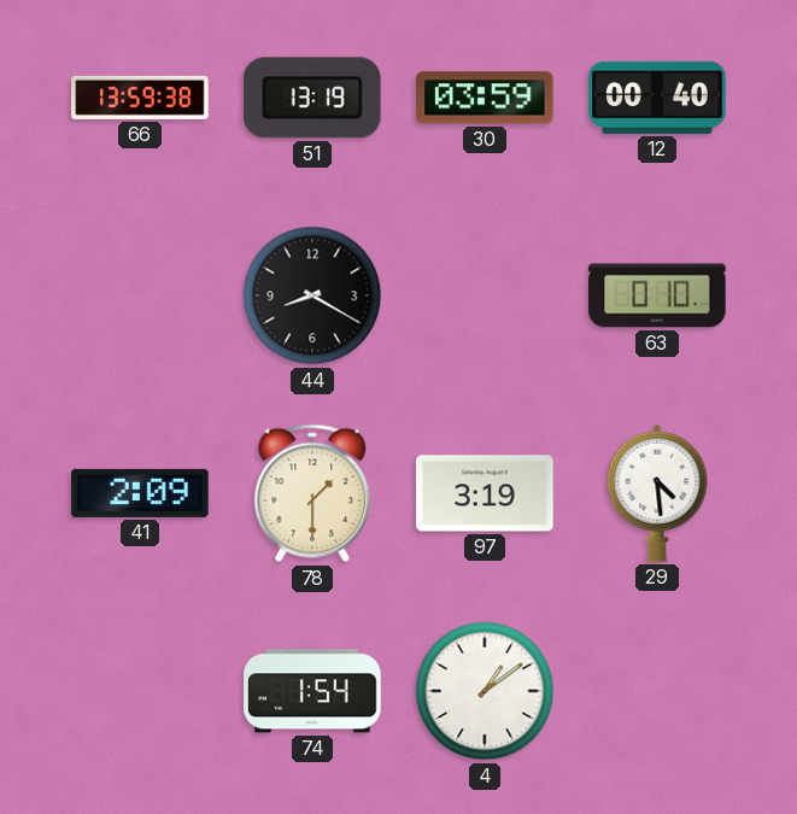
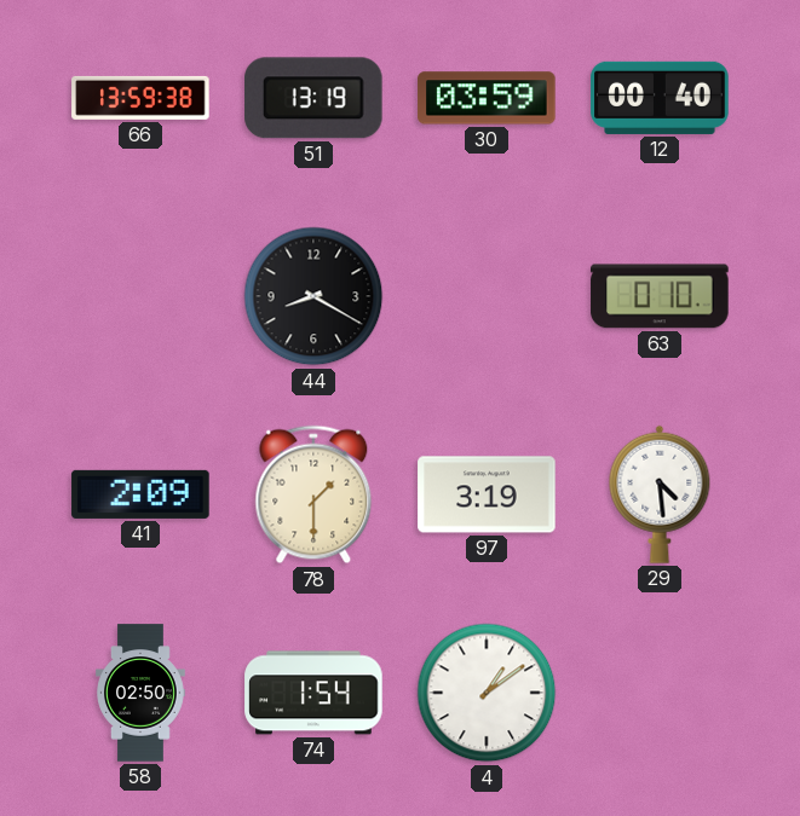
58: none -> 02:50 (142, 693)
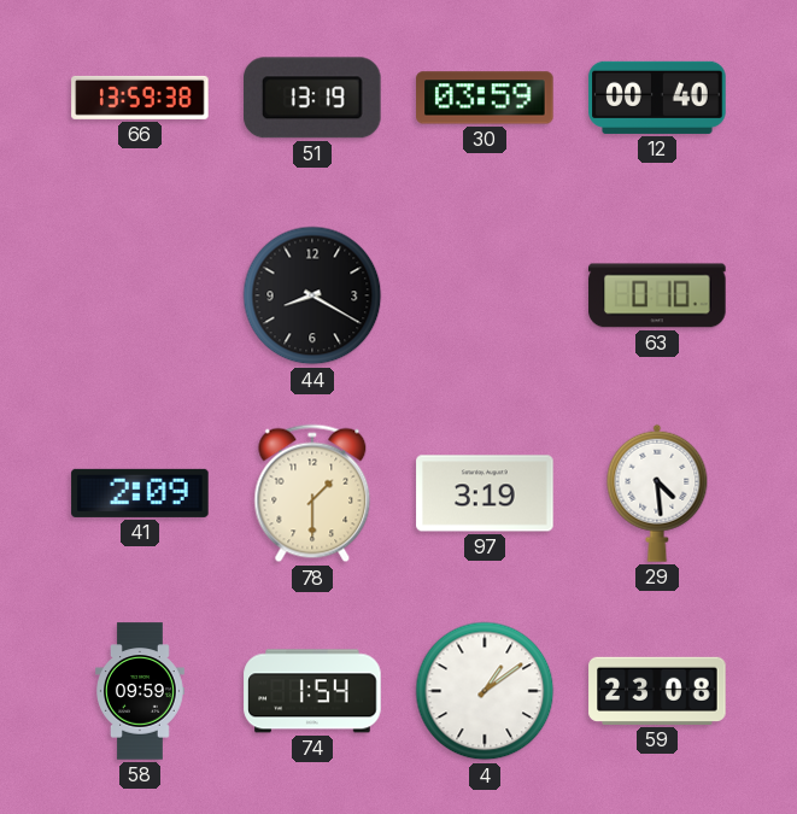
58: 02:50 -> 09:59 (141, 691)
59: none -> 23:08 (657, 691)
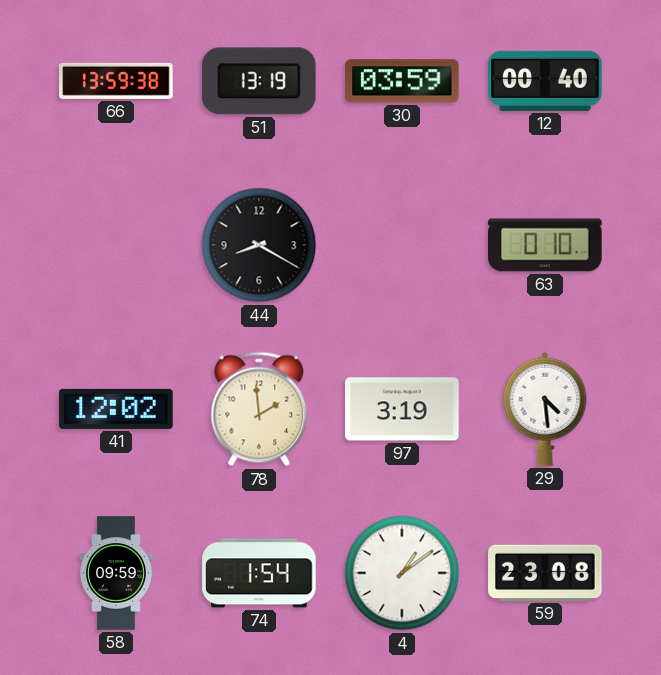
41: 2:09 -> 12:02 (116, 409)
78: 1:30 -> 1:59 (259, 409)
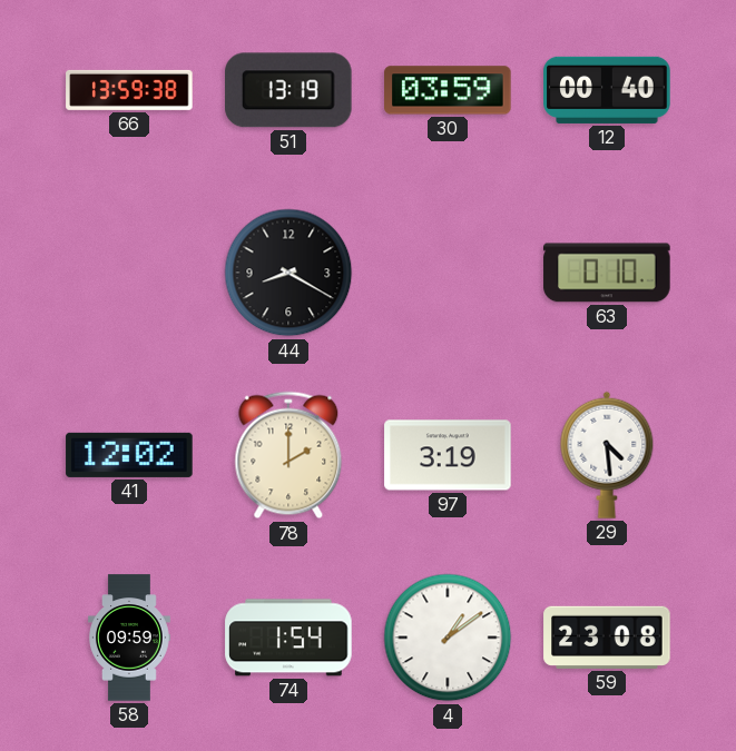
78: 1:59 -> 2:00 (288, 455)
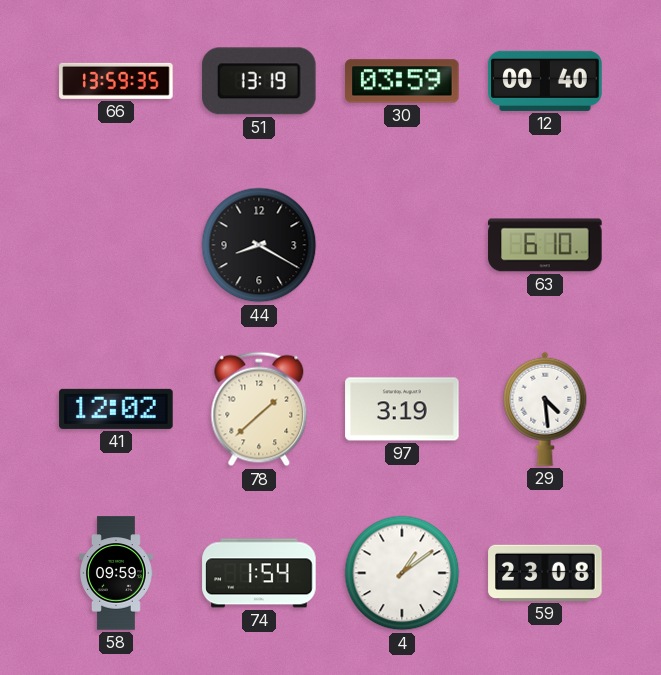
66: 13:59:38 -> 13:59:35 (116, 81)
63: 0:10 -> 6:10 (545, 245)
78: 2:00 -> 1:38 (259, 409)
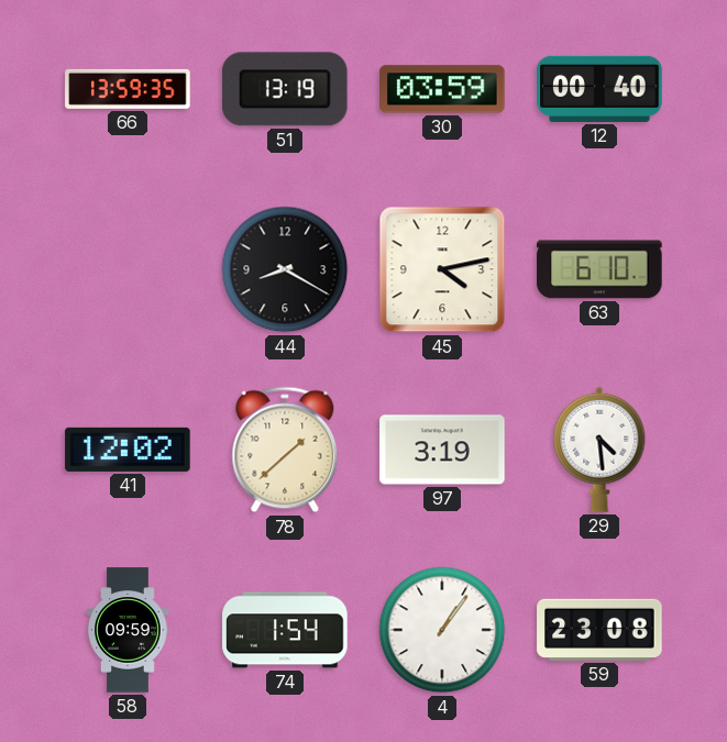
45: none -> 4:13 (442, 269)
4: 1:09 -> 1:06 (442, 630)
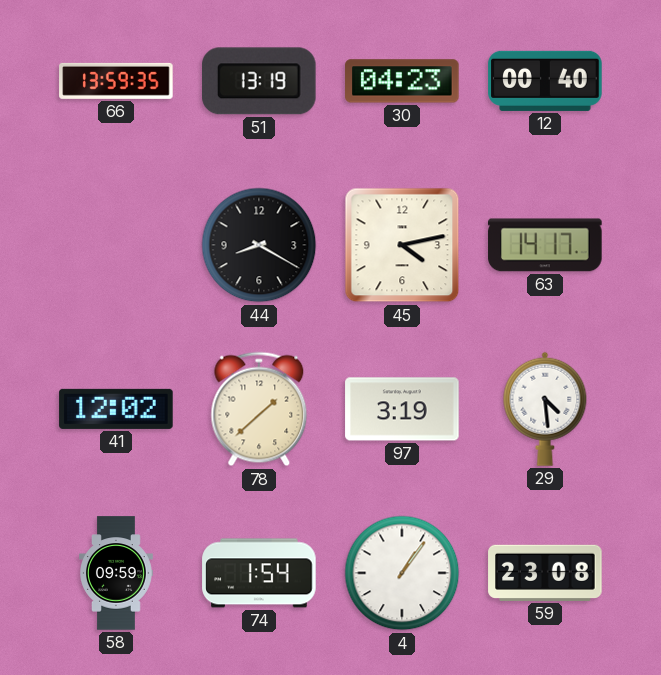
30: 03:59 -> 04:23 (402, 81)
63: 6:10 -> 14:17 (545, 245)
